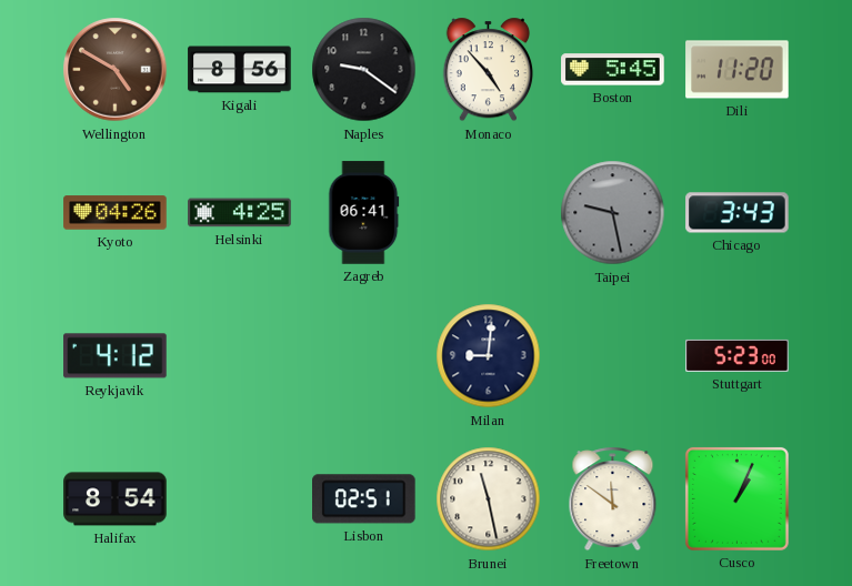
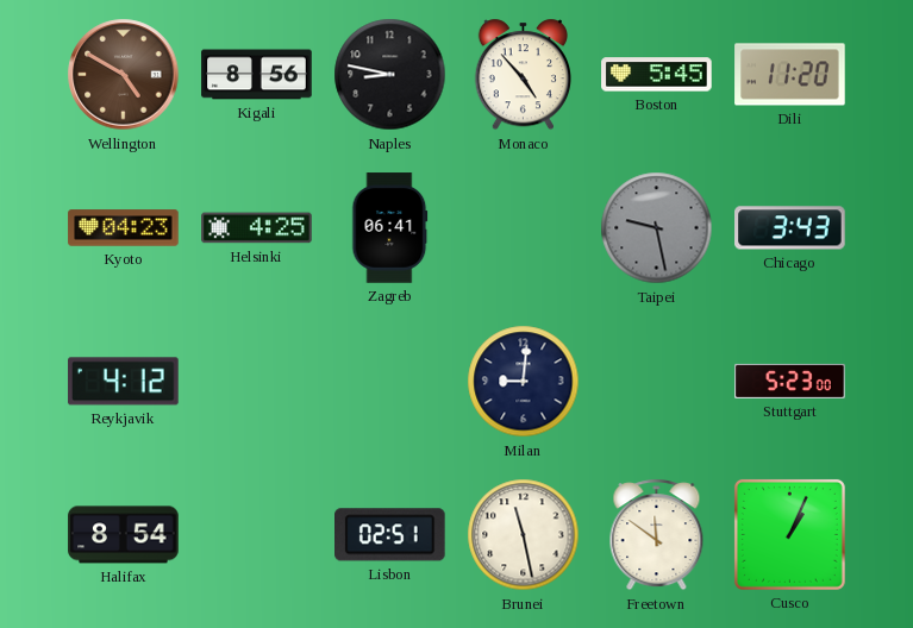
Naples: 9:21 -> 8:47 (390, 75)
Kyoto: 04:26 -> 04:23 (124, 228)
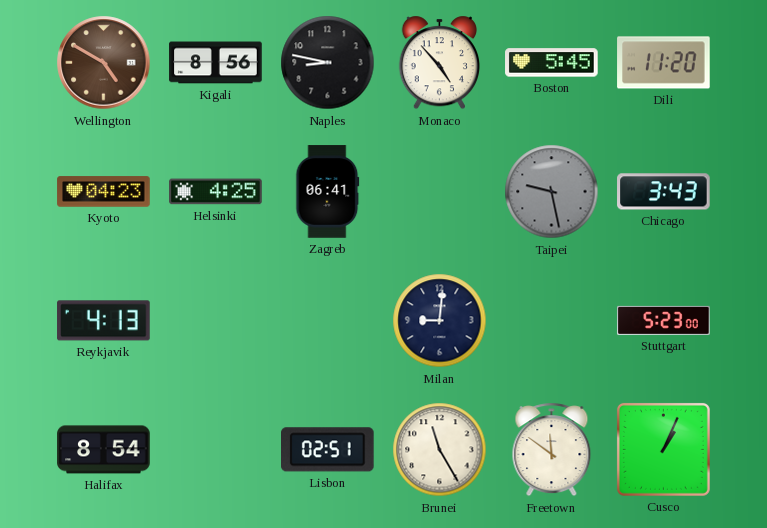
Reykjavik: 4:12 -> 4:13 (104, 321)
Brunei: 11:28 -> 11:25 (440, 450)
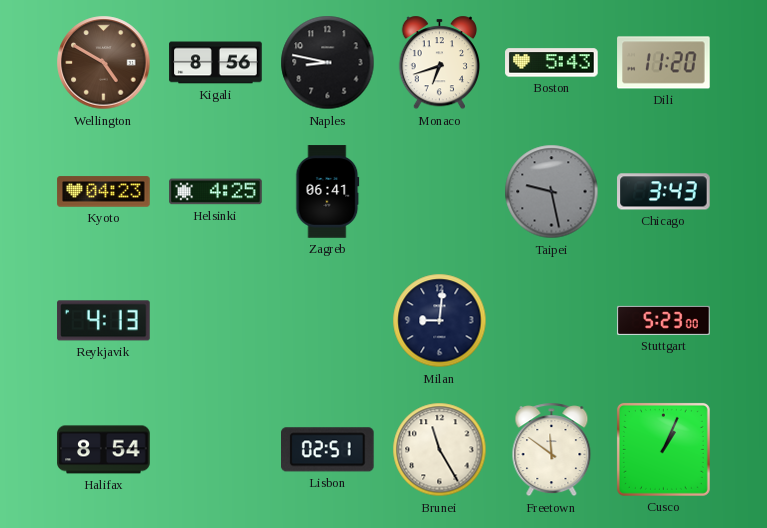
Monaco: 4:53 -> 6:42 (439, 63)
Boston: 5:45 -> 5:43 (552, 63)
